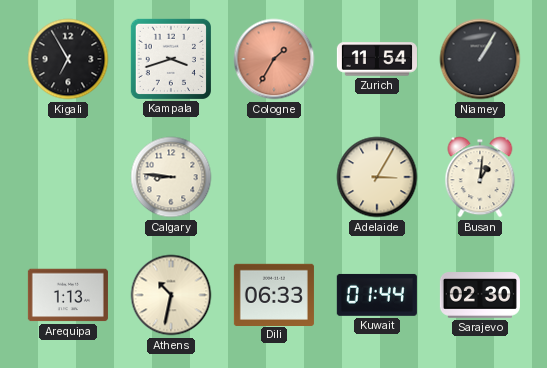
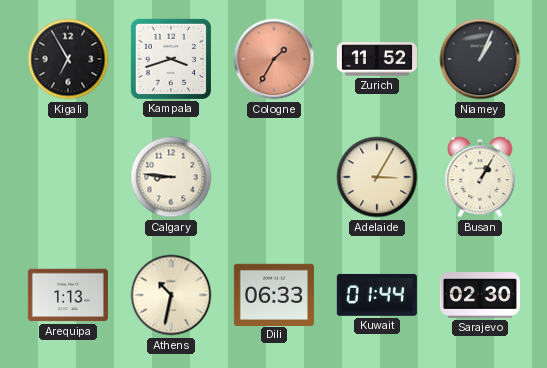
Zurich: 11:54 -> 11:52 (377, 59)
Niamey: 1:05 -> 1:04 (480, 59)
Busan: 1:01 -> 1:05 (480, 177)
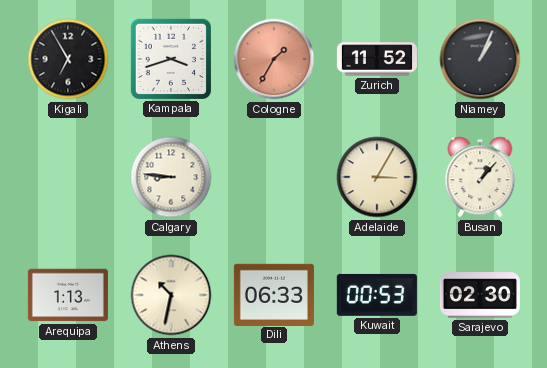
Busan: 1:05 -> 1:07 (480, 177)
Kuwait: 01:44 -> 00:53 (377, 295)
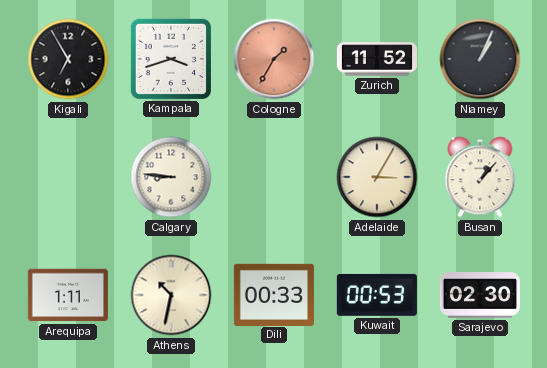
Arequipa: 1:13 -> 1:11 (68, 295)
Dili: 06:33 -> 00:33 (274, 294)
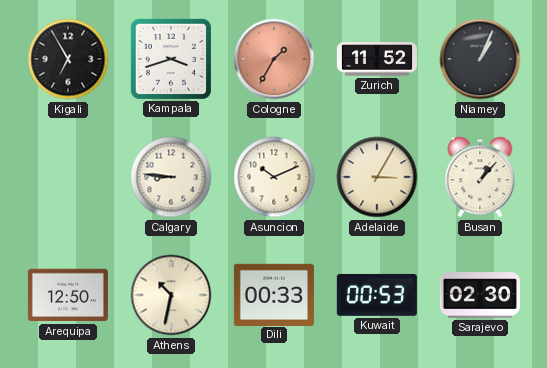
Asuncion: none -> 10:11 (274, 177)
Arequipa: 1:11 -> 12:50 (68, 295)
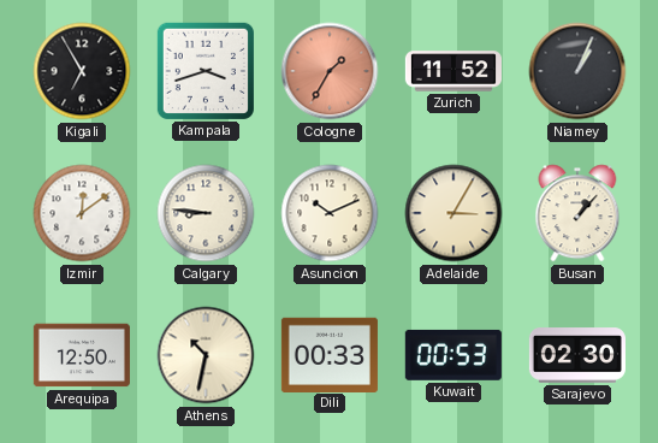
Izmir: none -> 12:09 (82, 213)
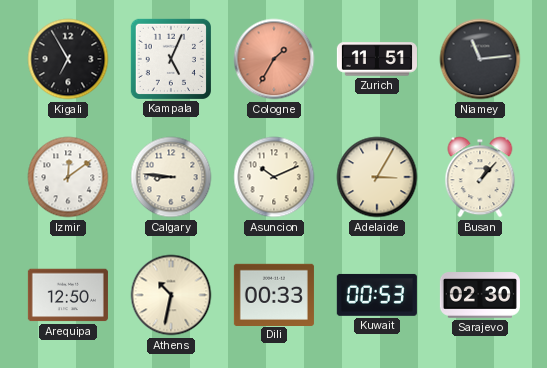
Kampala: 3:42 -> 5:04 (171, 59)
Zurich: 11:52 -> 11:51 (377, 59)
Niamey: 1:04 -> 11:14 (480, 59)
